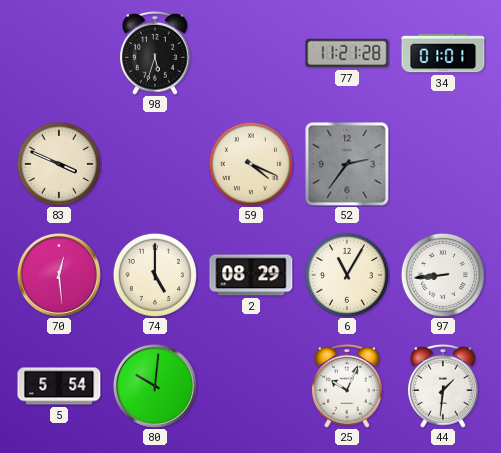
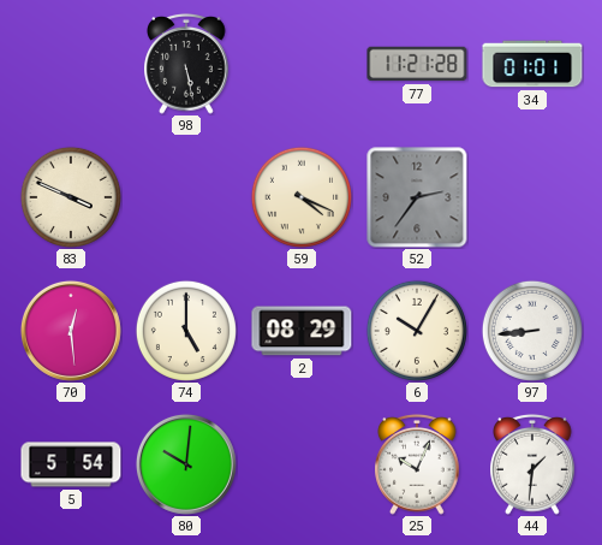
98: 5:33 -> 5:28 (186, 64)
6: 11:05 -> 10:05 (417, 331)
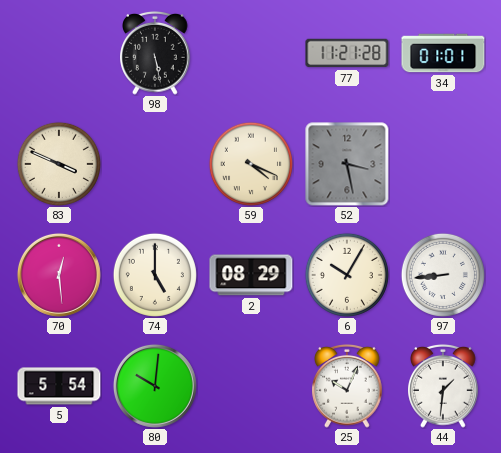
52: 2:36 -> 3:28 (347, 164)
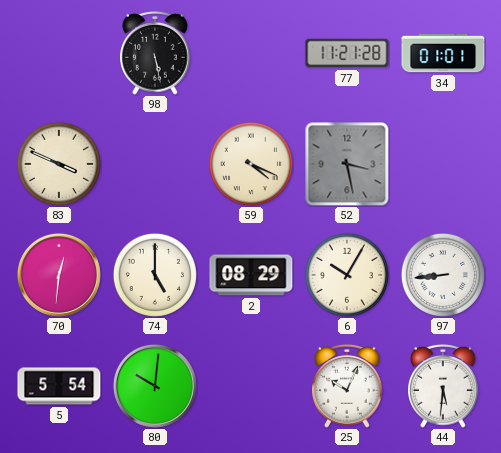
70: 12:29 -> 12:31 (59, 275)
44: 1:31 -> 5:31 (443, 386)
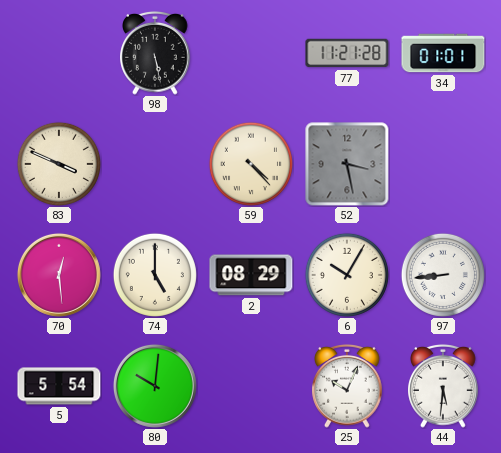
59: 4:19 -> 4:23 (251, 164)
70: 12:31 -> 12:29 (59, 275)
